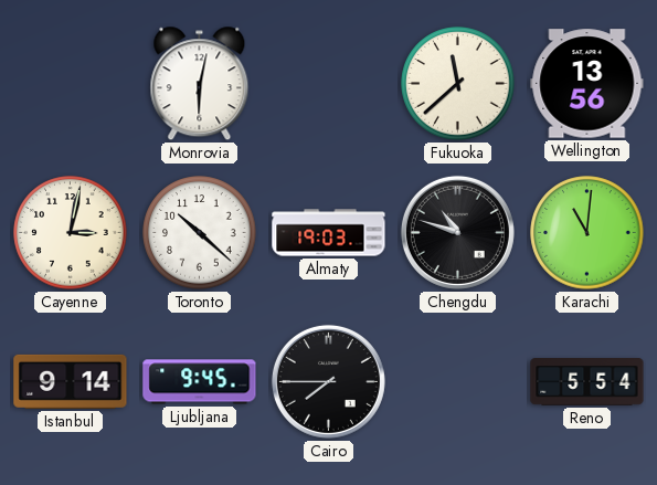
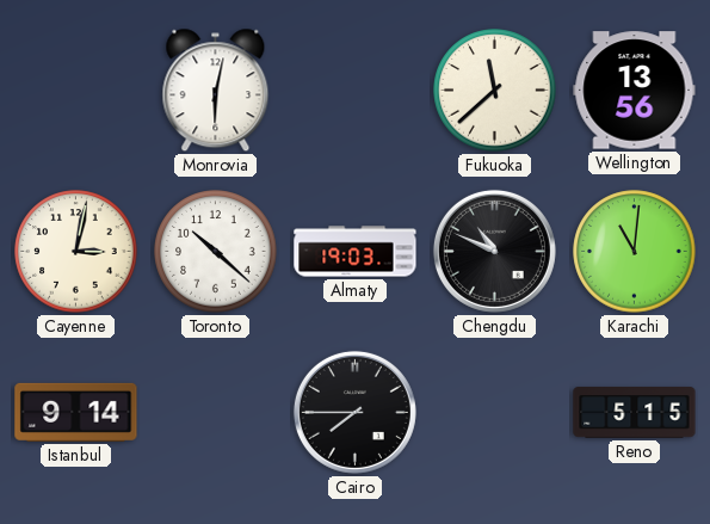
Chengdu: 10:48 -> 10:49 (494, 251)
Ljubljana: 9:45 -> none (200, 382)
Reno: 5:54 -> 5:15 (635, 413)
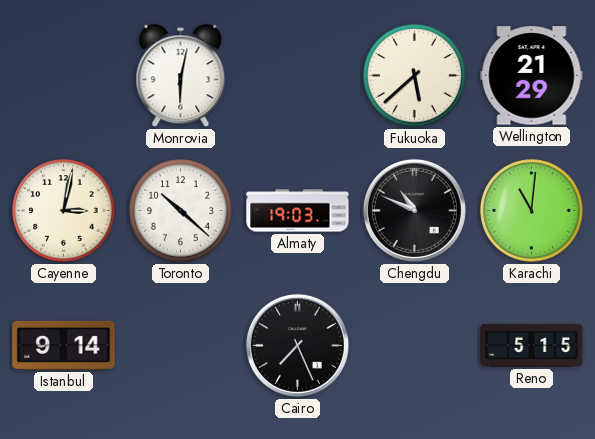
Fukuoka: 11:38 -> 5:38 (415, 76)
Wellington: 13:56 -> 21:29 (532, 76)
Cairo: 7:45 -> 7:26 (297, 345)
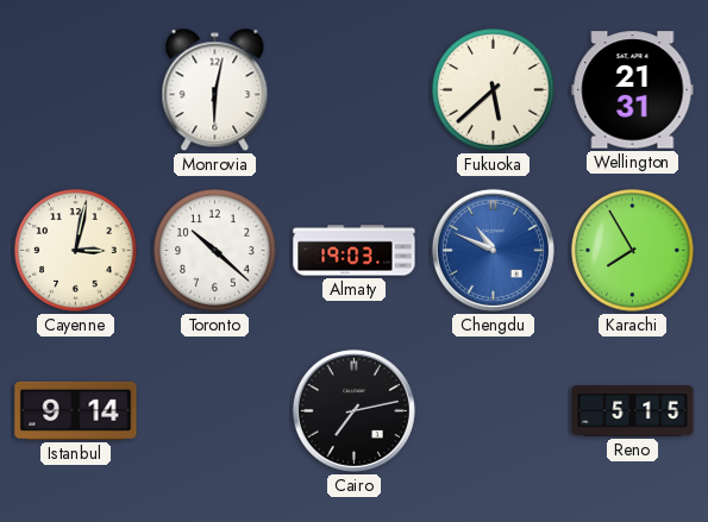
Wellington: 21:29 -> 21:31 (633, 90)
Chengdu dial: black -> blue (493, 250)
Karachi: 11:01 -> 7:55 (633, 251)
Cairo: 7:26 -> 7:13 (353, 410)
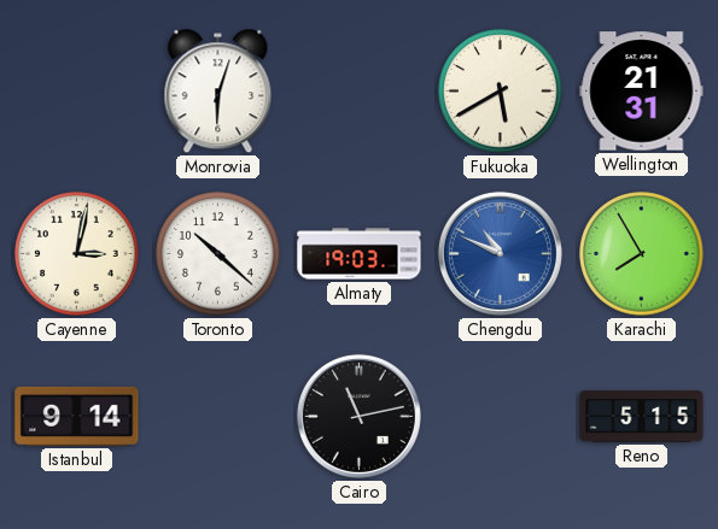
Monrovia: 6:02 -> 6:03 (218, 92)
Fukuoka: 5:38 -> 5:40 (501, 92)
Cairo: 7:13 -> 11:13 (358, 416)
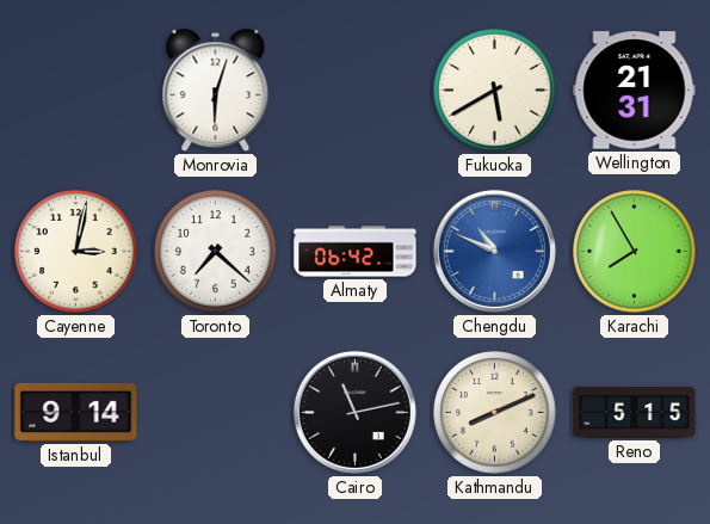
Toronto: 10:22 -> 7:22 (216, 252)
Almaty: 19:03 -> 06:42 (356, 252)
Kathmandu: none -> 8:11 (495, 413)
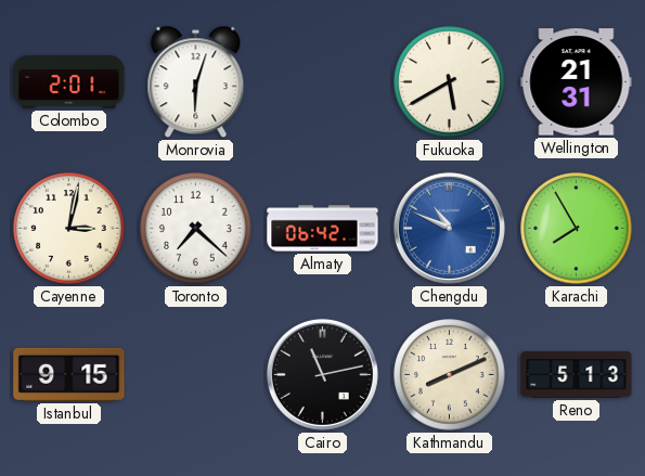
Colombo: none -> 2:01 (69, 81)
Istanbul: 9:14 -> 9:15 (69, 374)
Reno: 5:15 -> 5:13 (577, 375)
